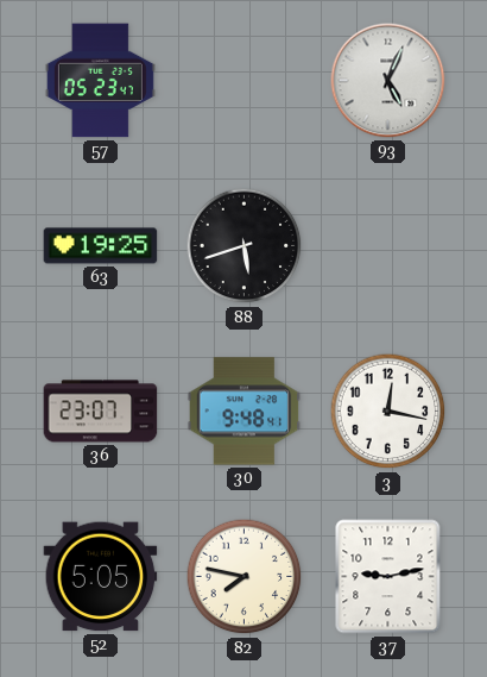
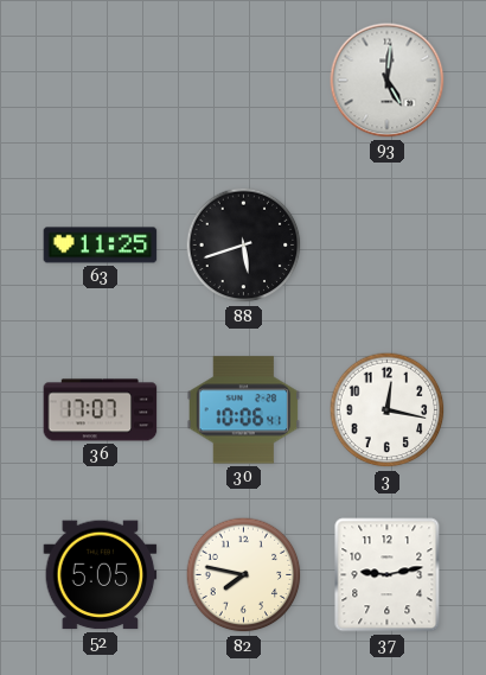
57: 05:23 -> none (100, 81)
93: 5:04 -> 5:01 (388, 81)
63: 19:25 -> 11:25 (101, 246)
36: 23:07 -> 17:07 (101, 410)
30: 9:48 -> 10:06 (244, 410)
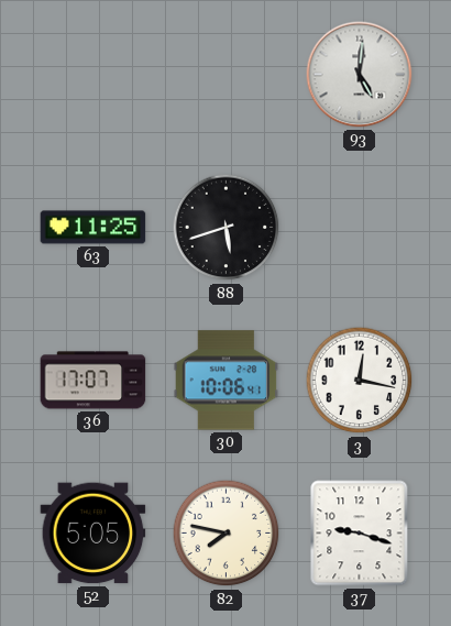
37: 9:13 -> 9:18 (360, 534)
